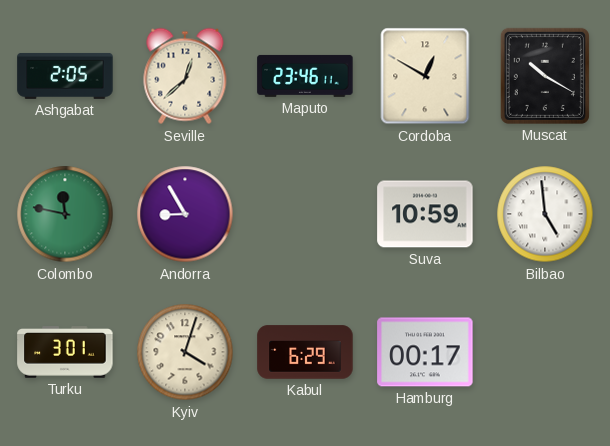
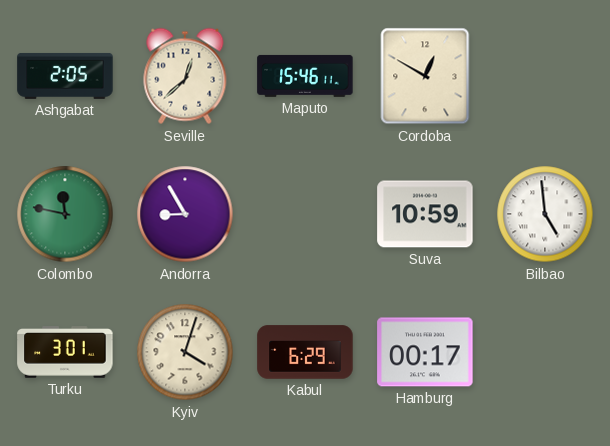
Maputo: 23:46 -> 15:46 (305, 76)
Muscat: 10:20 -> none (545, 76)
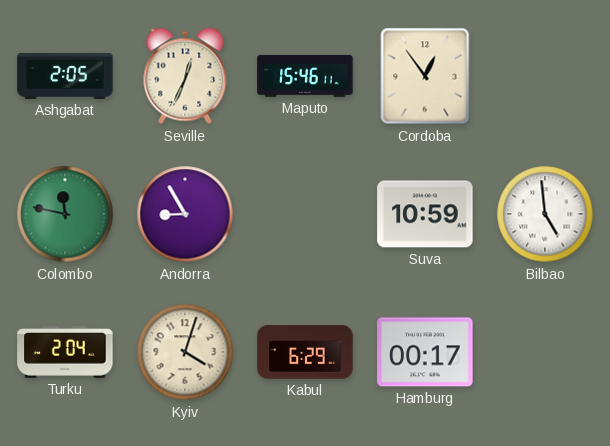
Seville: 12:38 -> 12:34 (185, 76)
Cordoba: 12:50 -> 12:54 (425, 76)
Turku: 3:01 -> 2:04 (65, 353)
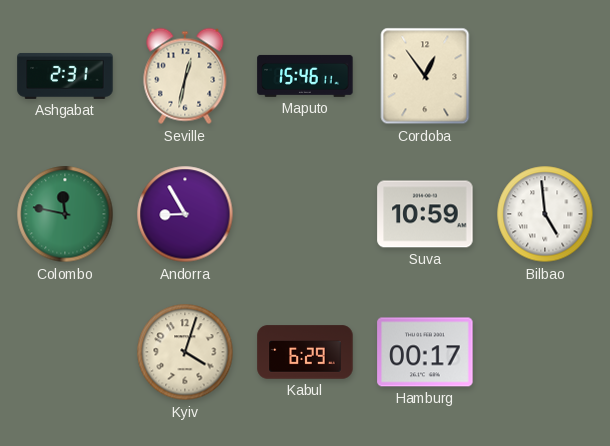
Ashgabat: 2:05 -> 2:31 (65, 76)
Seville: 12:34 -> 12:32 (185, 76)
Turku: 2:04 -> none (65, 353)
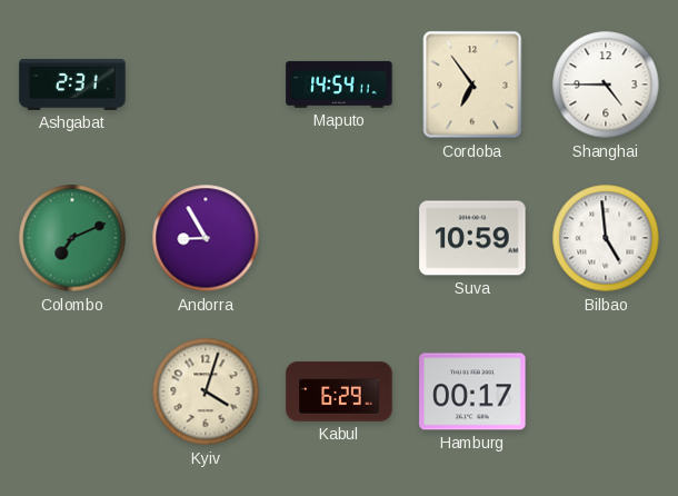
Seville: 12:32 -> none (185, 76)
Maputo: 15:46 -> 14:54 (339, 85)
Cordoba: 12:54 -> 6:54 (472, 85)
Shanghai: none -> 4:45 (606, 85)
Colombo: 11:47 -> 7:11 (72, 238)
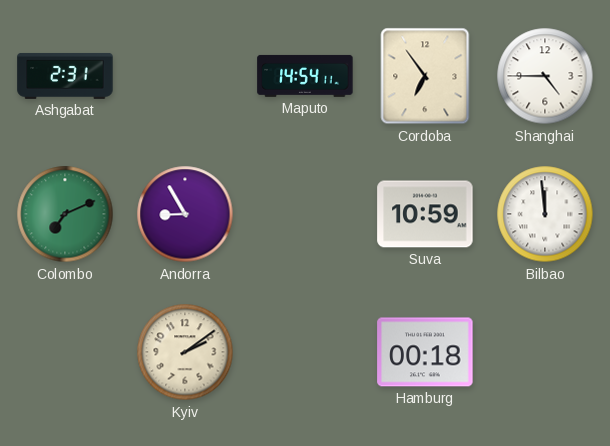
Bilbao: 4:59 -> 11:59 (545, 214)
Kyiv: 4:03 -> 2:09 (185, 352)
Kabul: 6:29 -> none (339, 391)
Hamburg: 00:17 -> 00:18 (425, 352)
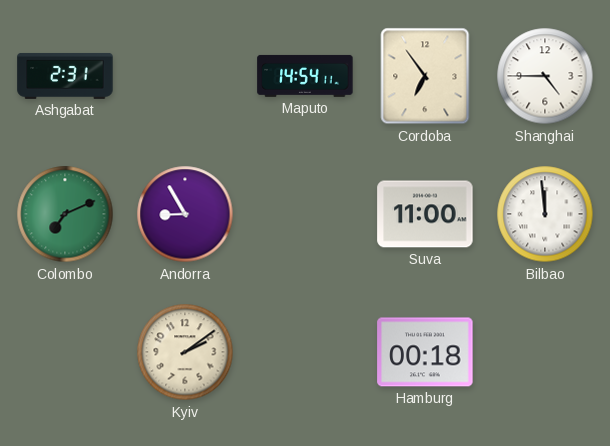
Suva: 10:59 -> 11:00 (425, 214)
